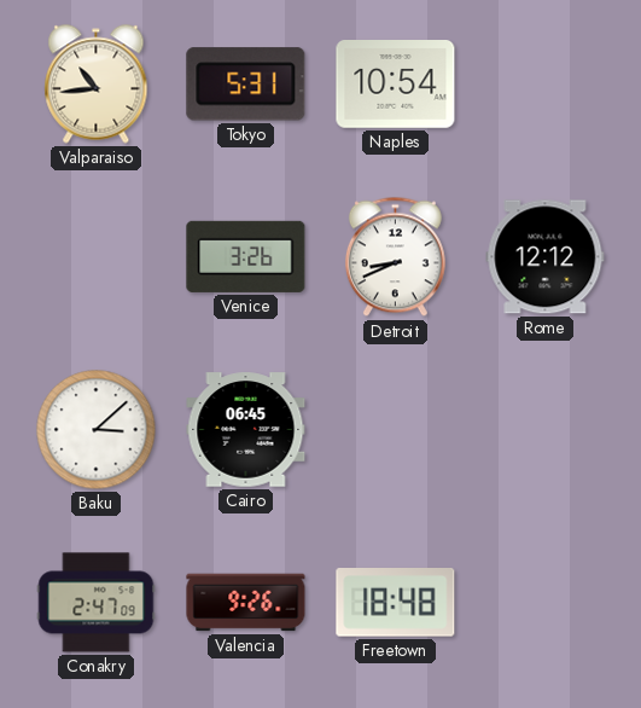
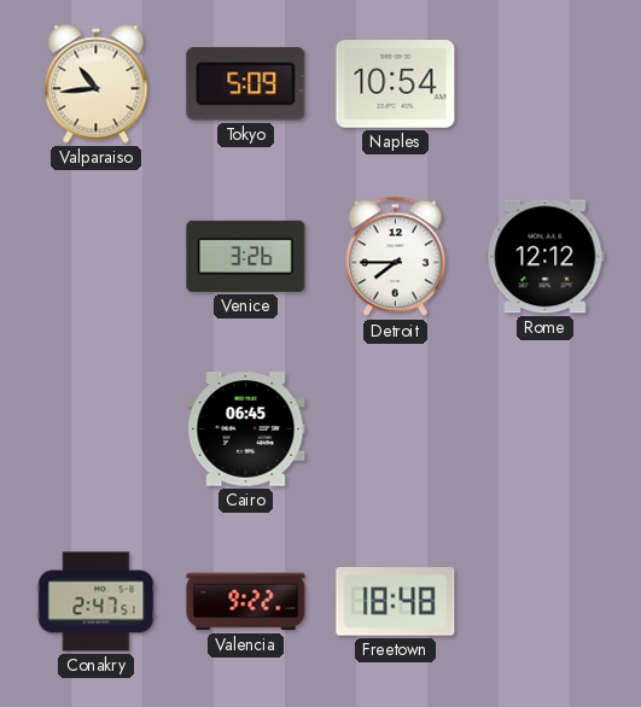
Tokyo: 5:31 -> 5:09 (246, 84)
Detroit: 8:41 -> 7:45 (395, 257)
Baku: 3:08 -> none (97, 430)
Conakry: 2:47:09 -> 2:47:51 (97, 602)
Valencia: 9:26 -> 9:22 (246, 602)
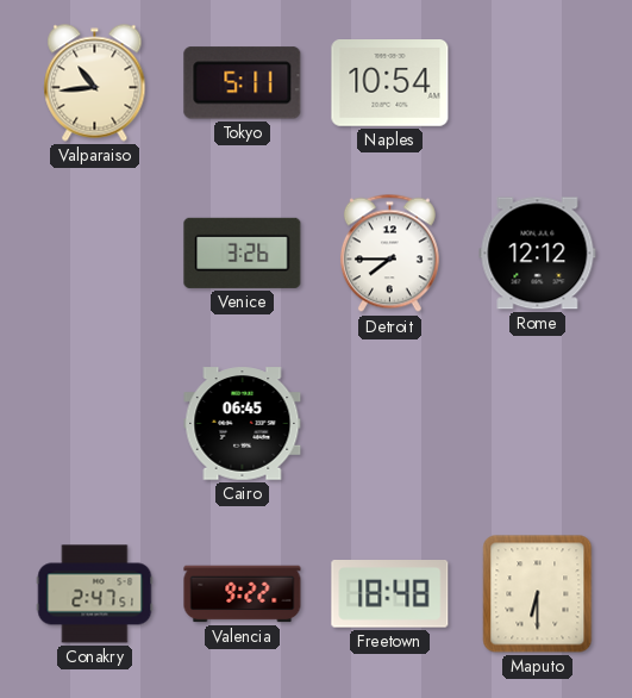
Tokyo: 5:09 -> 5:11 (243, 83)
Maputo: none -> 6:30 (538, 594)
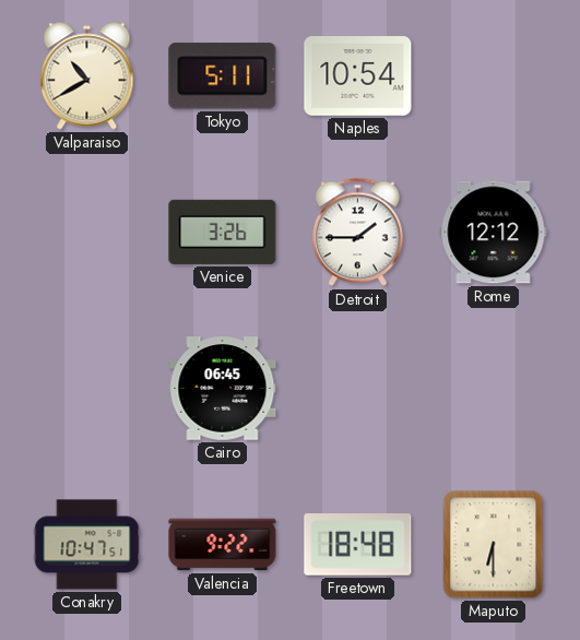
Valparaiso: 10:44 -> 10:40 (87, 76)
Detroit: 7:45 -> 1:45 (357, 233)
Conakry: 2:47 -> 10:47 (87, 545)
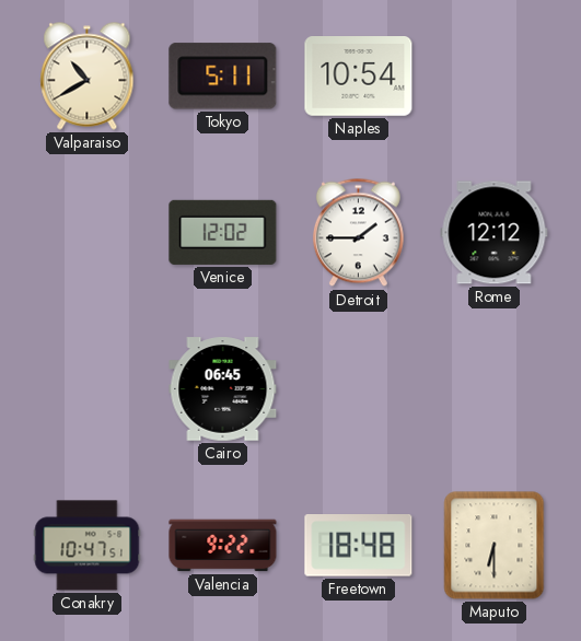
Venice: 3:26 -> 12:02 (223, 232)
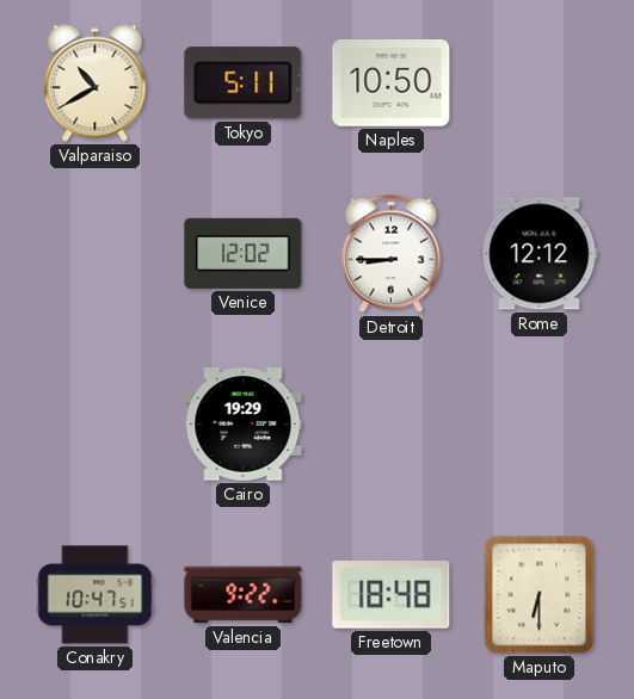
Naples: 10:54 -> 10:50 (392, 83)
Detroit: 1:45 -> 8:45 (390, 254)
Cairo: 06:45 -> 19:29 (244, 425)
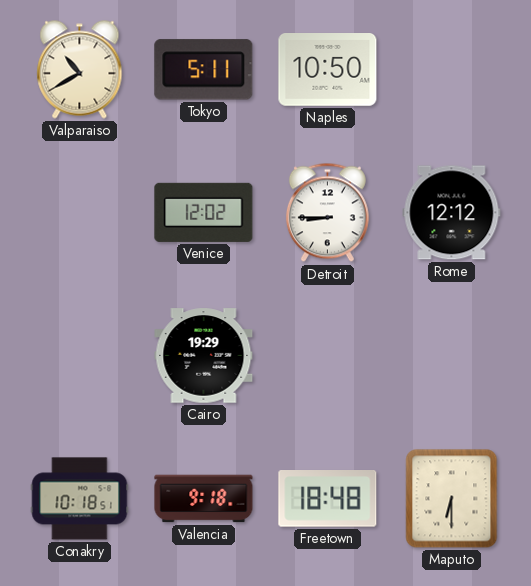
Conakry: 10:47 -> 10:18 (80, 499)
Valencia: 9:22 -> 9:18 (204, 499)
